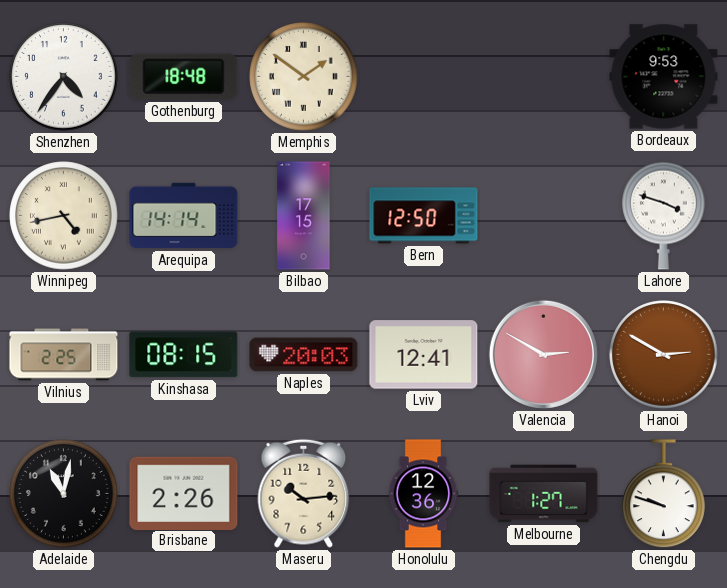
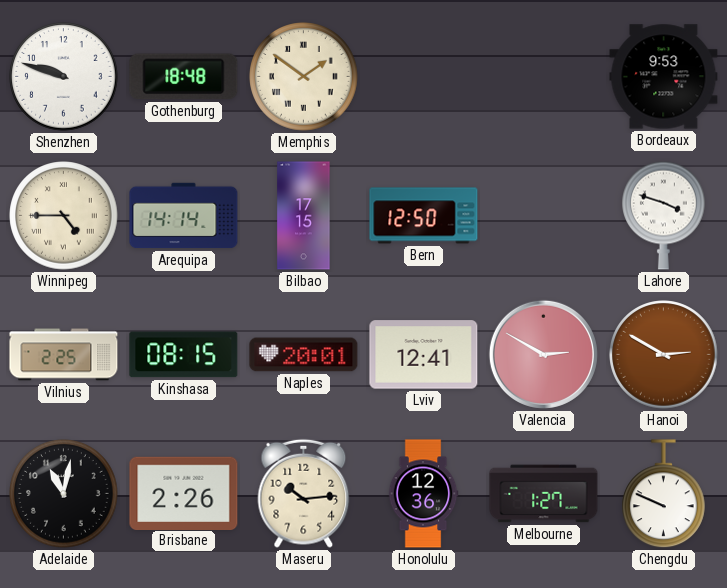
Shenzhen: 4:36 -> 9:48 (64, 77)
Winnipeg: 4:43 -> 4:45 (64, 216)
Naples: 20:03 -> 20:01 (304, 355)
Chengdu: 9:48 -> 9:49 (664, 494)
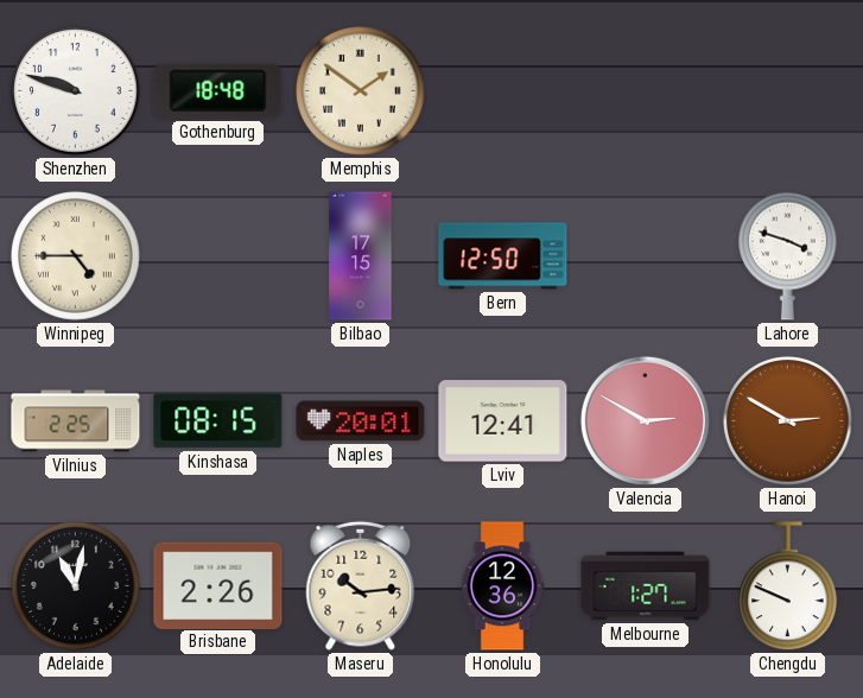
Bordeaux: 9:53 -> none (664, 77)
Arequipa: 14:14 -> none (184, 216)
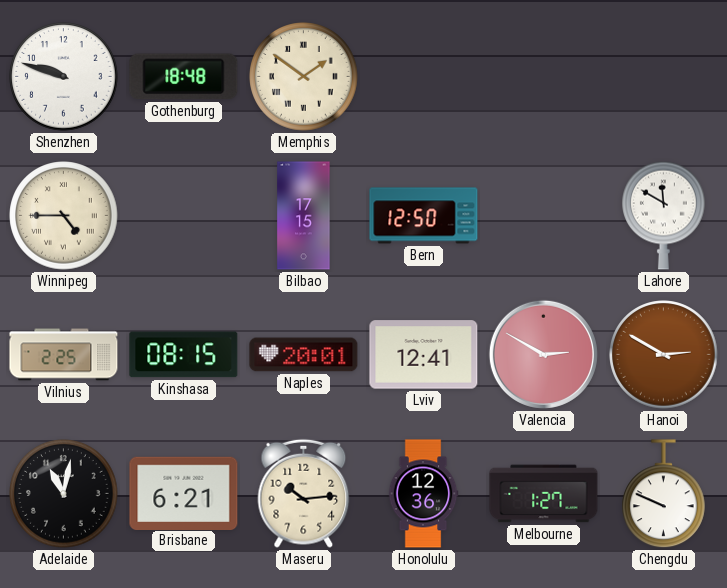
Lahore: 3:48 -> 11:50 (664, 215)
Brisbane: 2:26 -> 6:21 (184, 493)
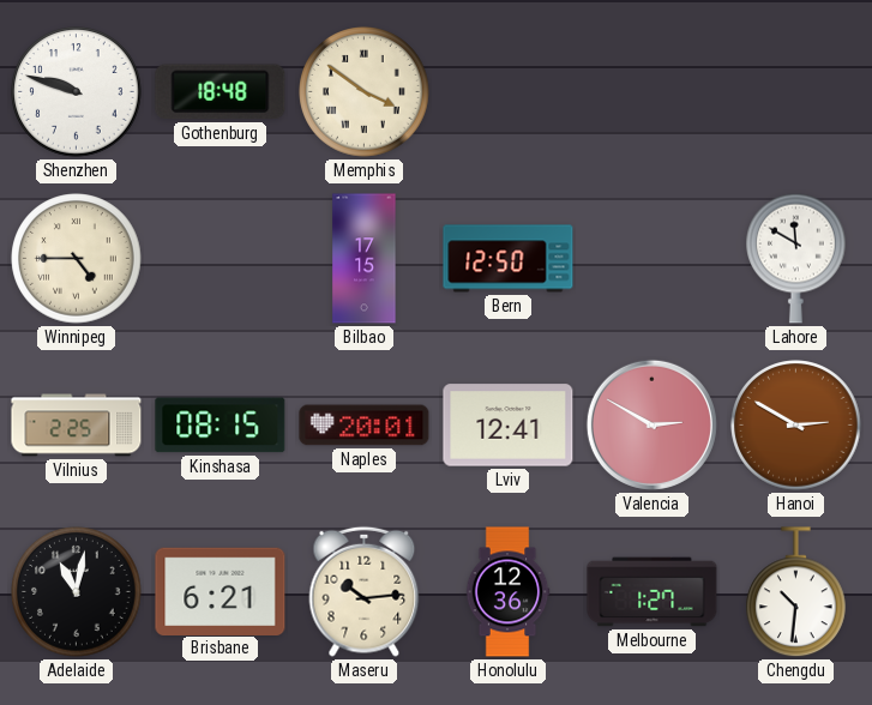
Memphis: 1:51 -> 3:51 (365, 92)
Chengdu: 9:49 -> 10:31 (796, 592)
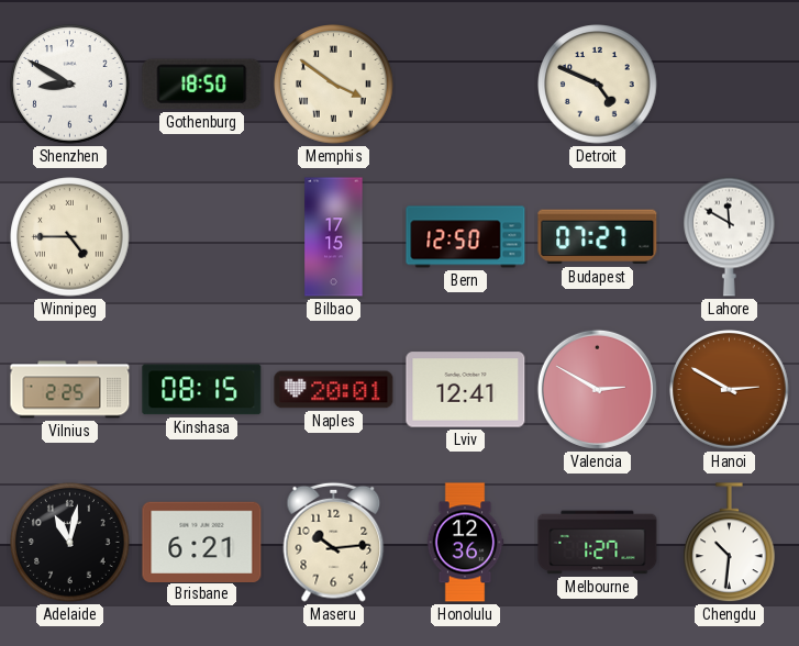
Shenzhen: 9:48 -> 8:50 (70, 85)
Gothenburg: 18:48 -> 18:50 (202, 85)
Detroit: none -> 4:49 (598, 85)
Budapest: none -> 07:27 (598, 237)
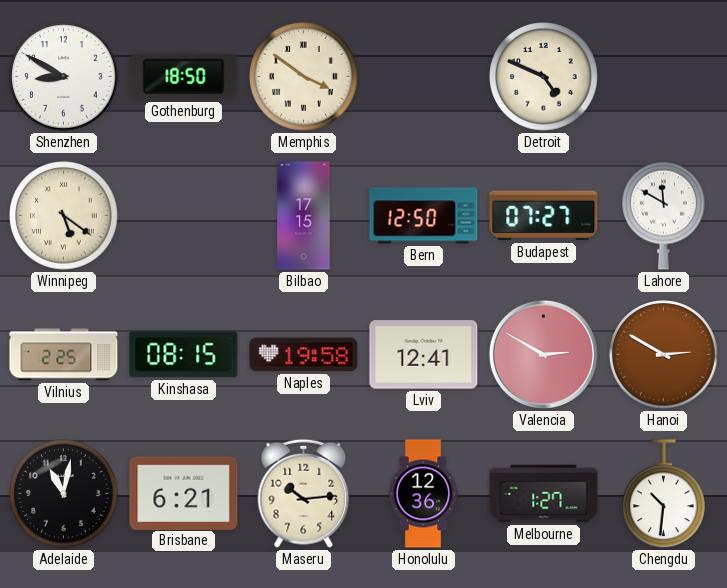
Winnipeg: 4:45 -> 5:21 (64, 216)
Naples: 20:01 -> 19:58 (304, 355)
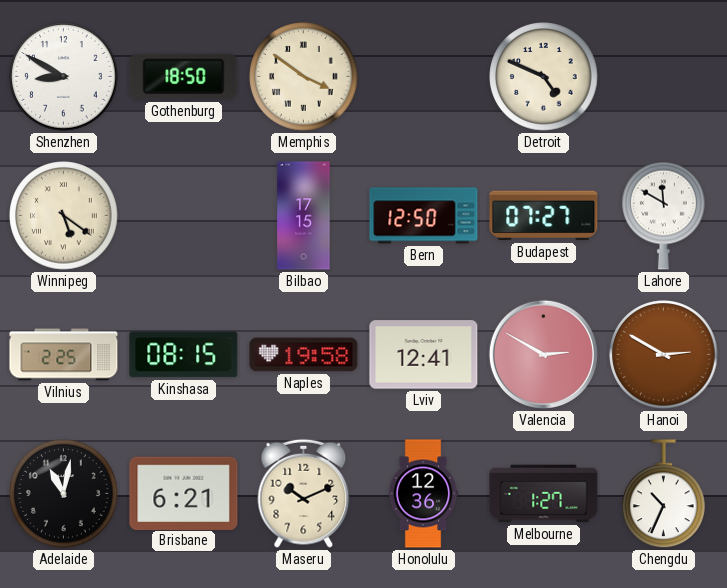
Maseru: 10:14 -> 10:11 (304, 493)
Chengdu: 10:31 -> 10:34 (664, 494)
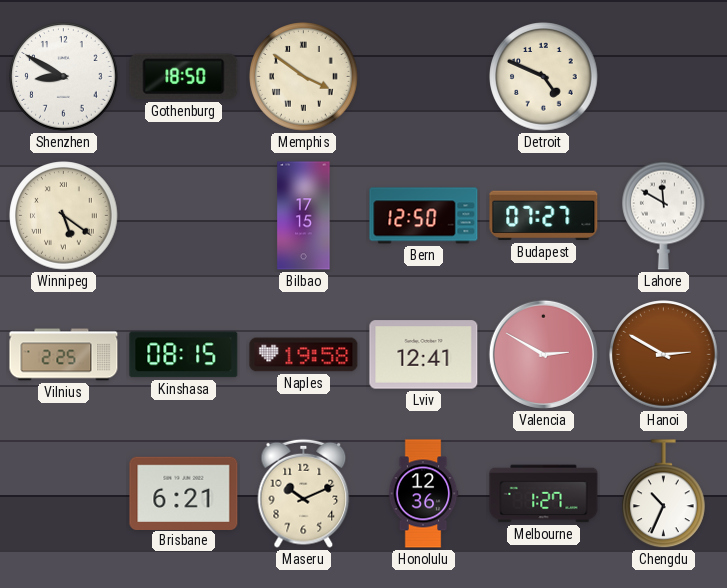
Adelaide: 11:02 -> none (64, 494)
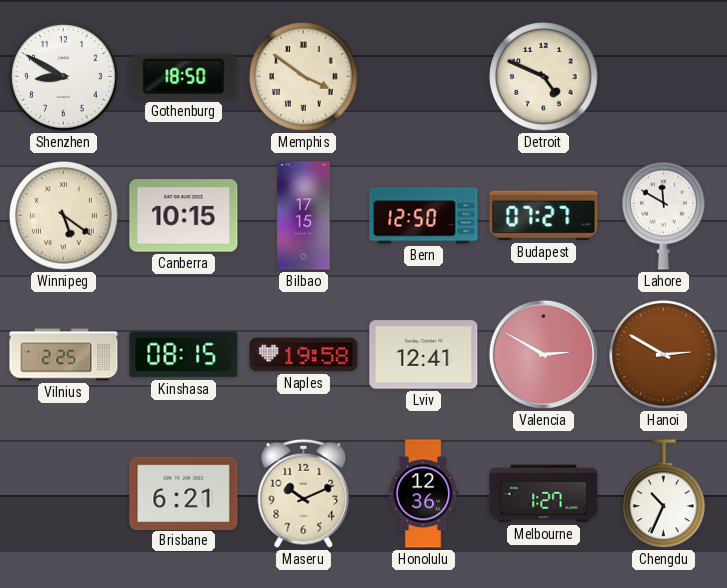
Canberra: none -> 10:15 (184, 216)
